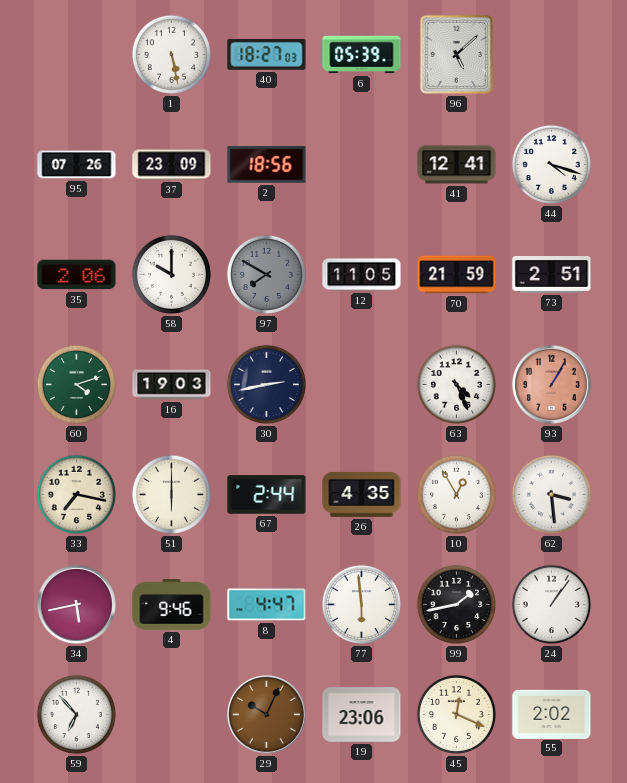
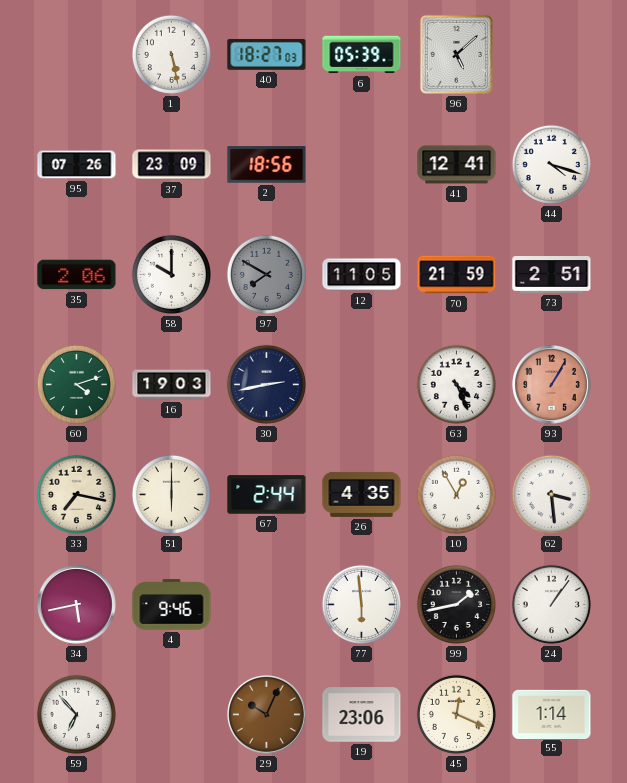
8: 4:47 -> none (267, 605)
55: 2:02 -> 1:14 (552, 714)
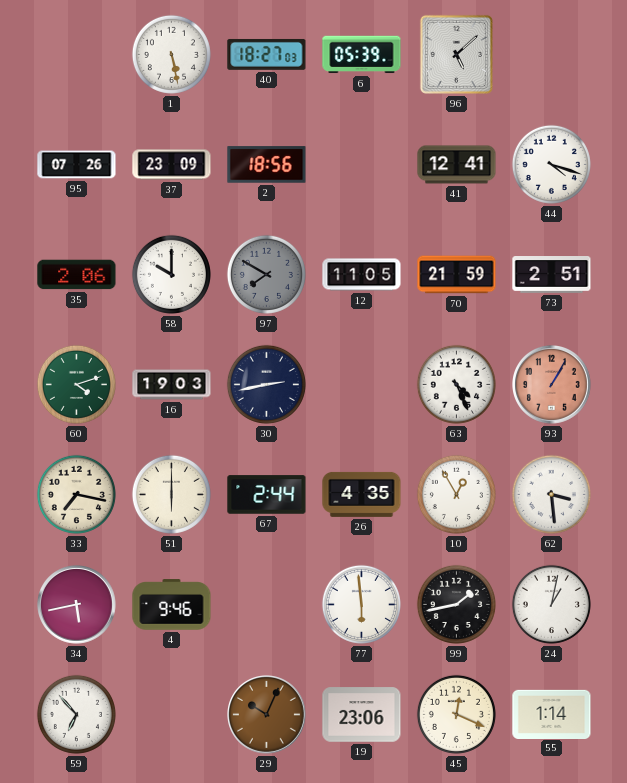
24: 1:06 -> 1:02 (551, 604)
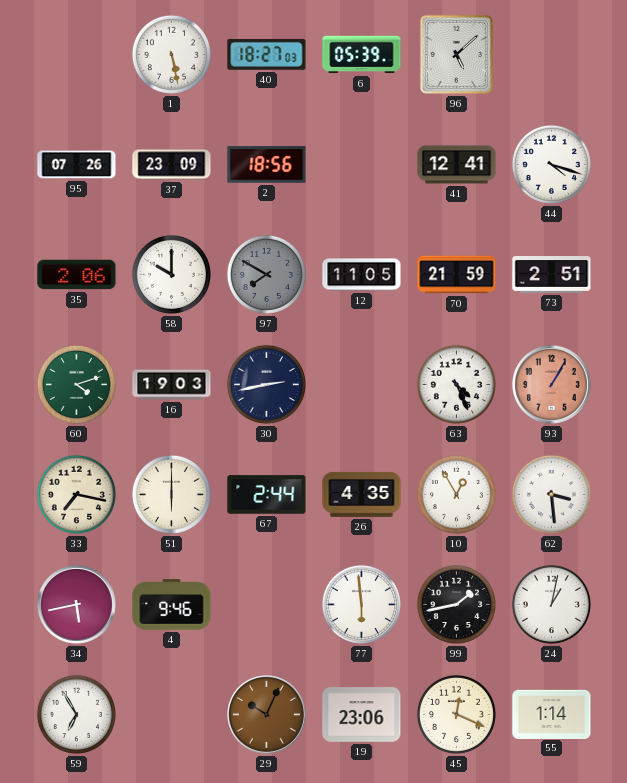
59: 6:53 -> 6:55 (76, 714)
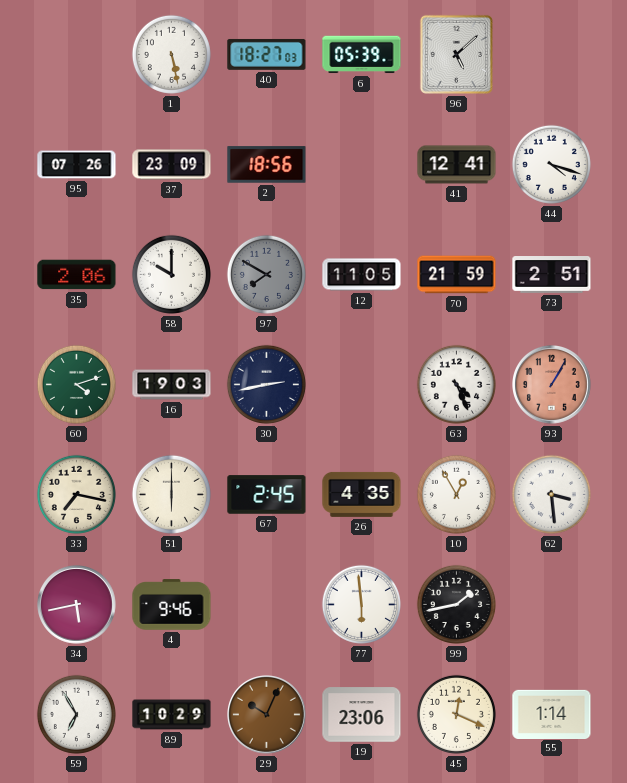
67: 2:44 -> 2:45 (267, 495)
24: 1:02 -> none (551, 604)
89: none -> 10:29 (172, 715)
